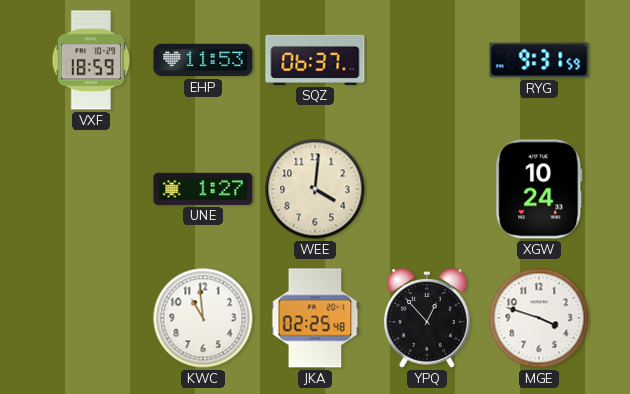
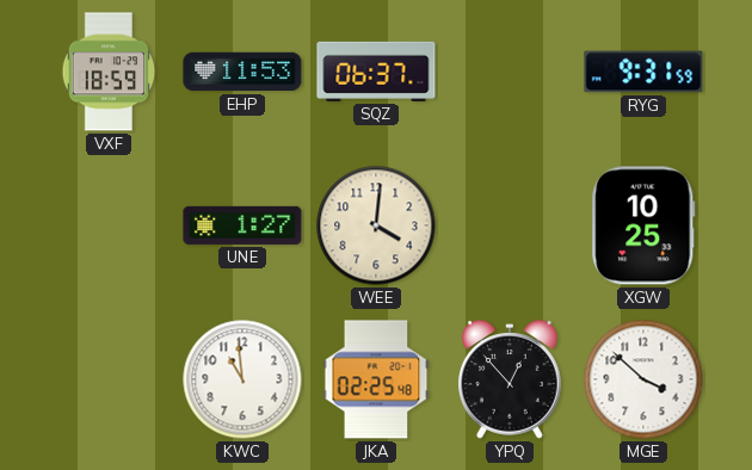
XGW: 10:24 -> 10:25 (643, 225)
MGE: 3:48 -> 3:52 (643, 379)
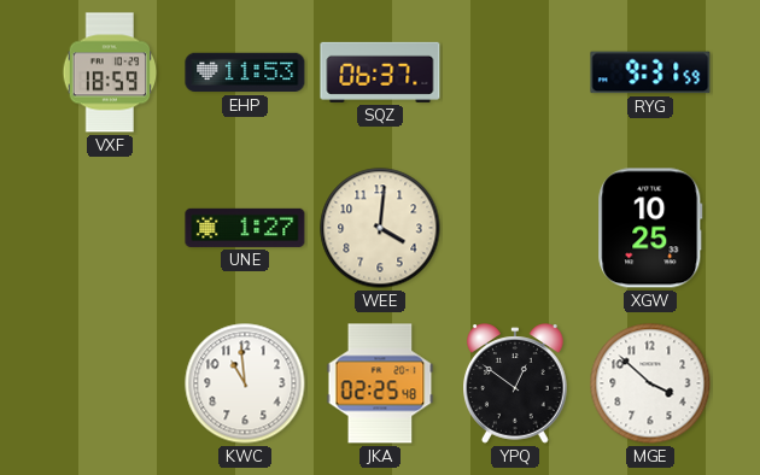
YPQ: 12:53 -> 12:51 (516, 383)
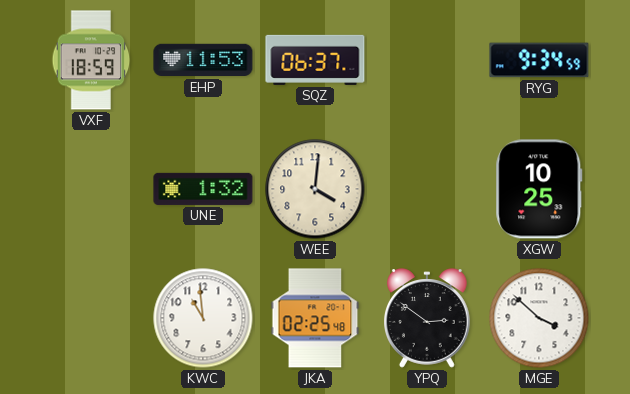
RYG: 9:31 -> 9:34 (539, 60)
UNE: 1:27 -> 1:32 (203, 189)
YPQ: 12:51 -> 2:51 (428, 318)
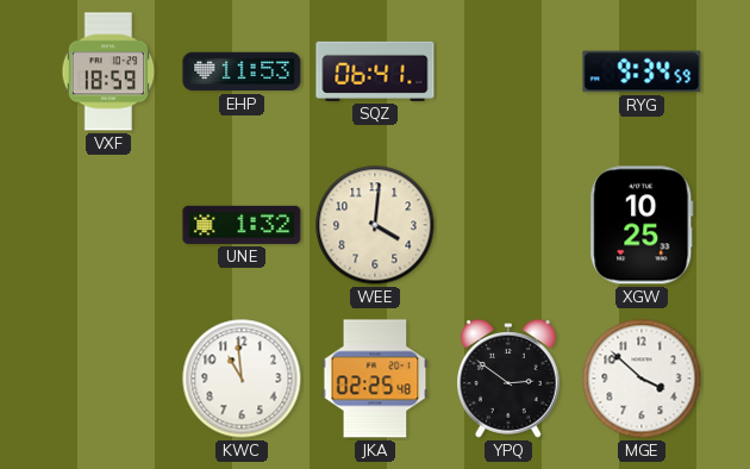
SQZ: 06:37 -> 06:41 (375, 71)
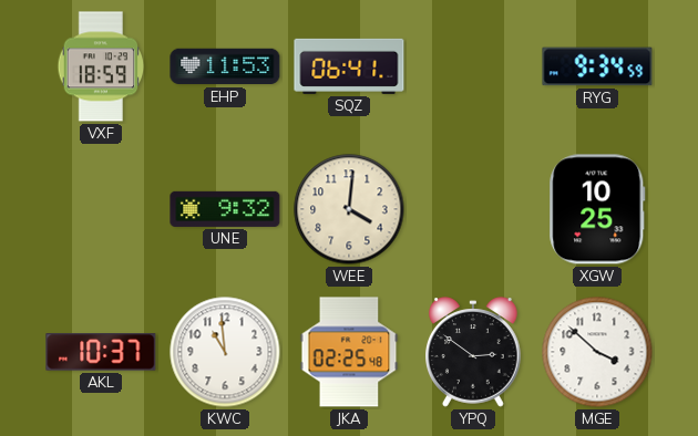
UNE: 1:32 -> 9:32 (225, 209)
AKL: none -> 10:37 (101, 352)
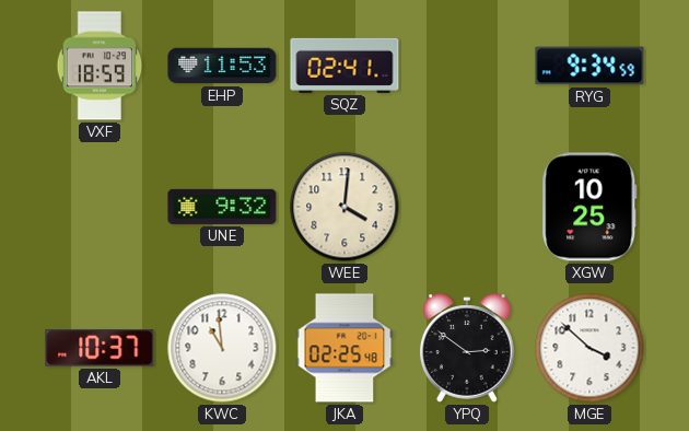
SQZ: 06:41 -> 02:41 (344, 66)
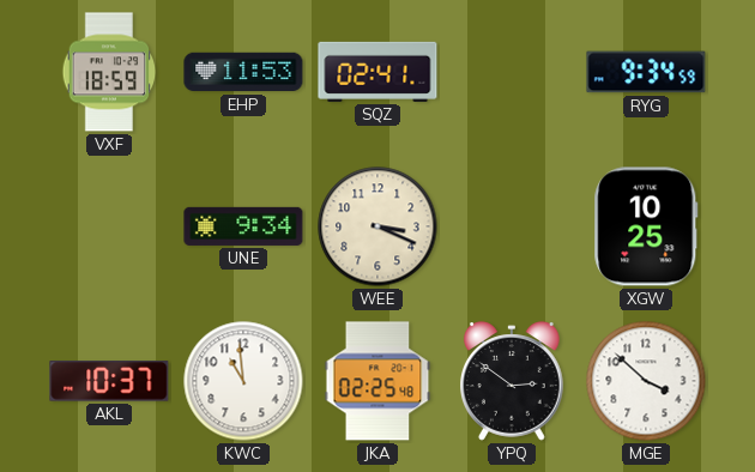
UNE: 9:32 -> 9:34 (243, 226)
WEE: 4:01 -> 3:19 (377, 226)
